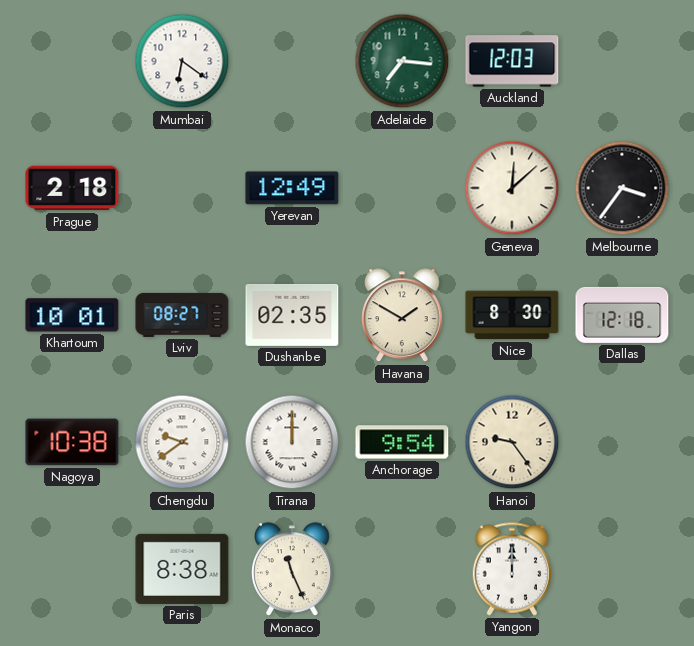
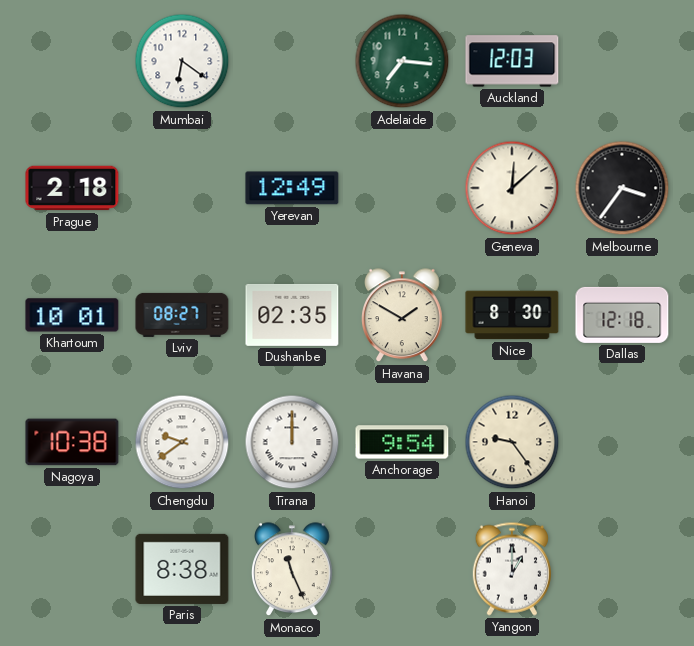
Yangon: 12:00 -> 1:00 (512, 569)
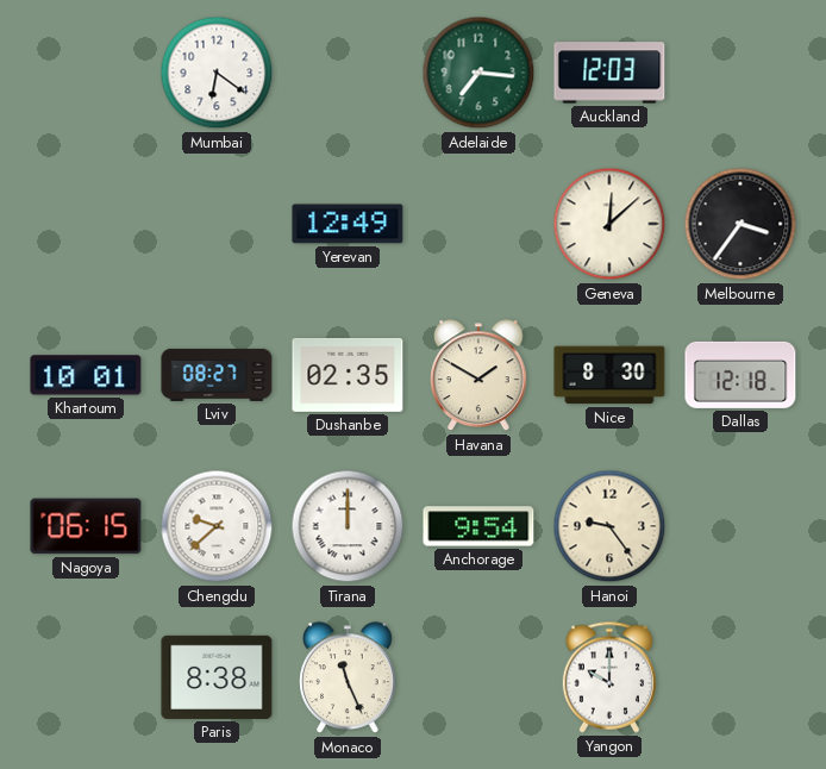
Prague: 2:18 -> none (72, 188)
Nagoya: 10:38 -> 06:15 (86, 526)
Chengdu: 9:39 -> 9:38 (217, 526)
Yangon: 1:00 -> 10:00 (609, 677)
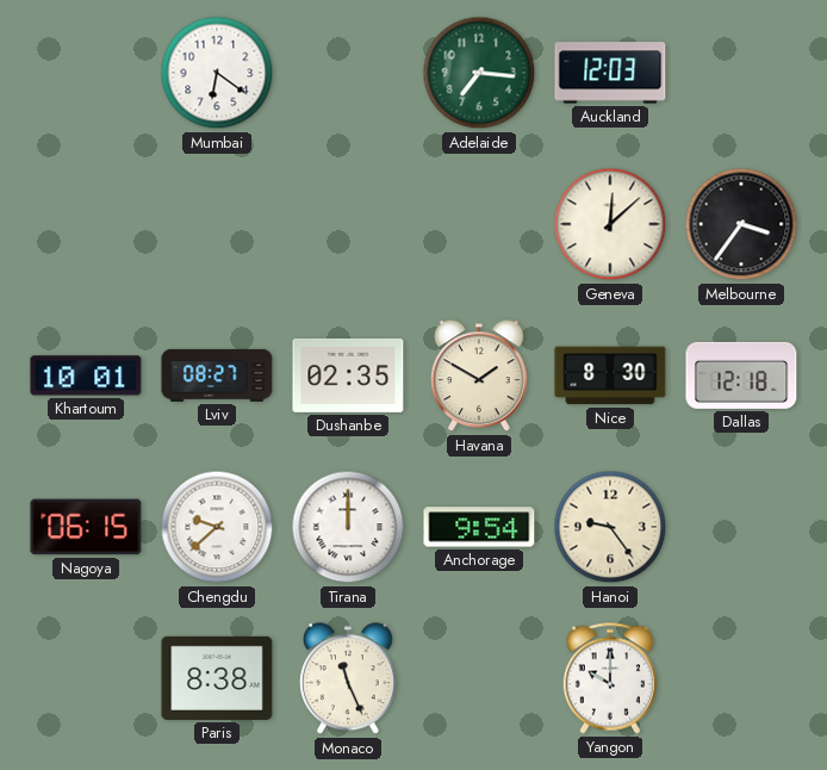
Yerevan: 12:49 -> none (348, 224)
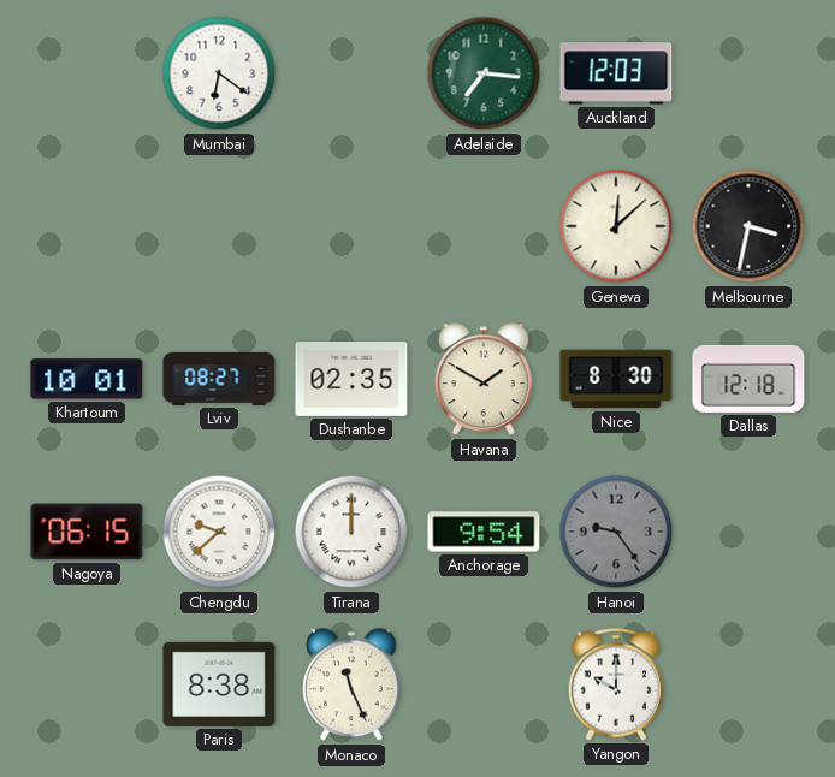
Melbourne: 3:36 -> 3:32 (748, 226)
Hanoi dial: cream -> grey (616, 532)
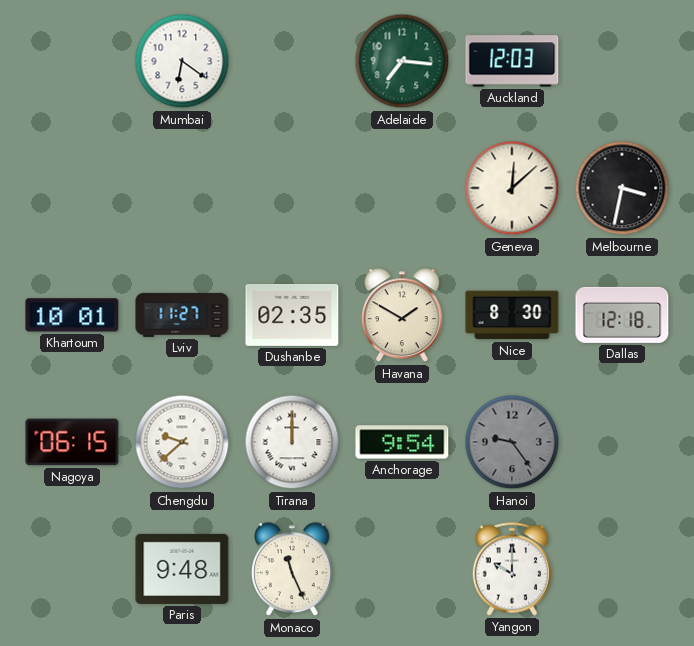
Lviv: 08:27 -> 11:27 (182, 315)
Paris: 8:38 -> 9:48 (182, 569)
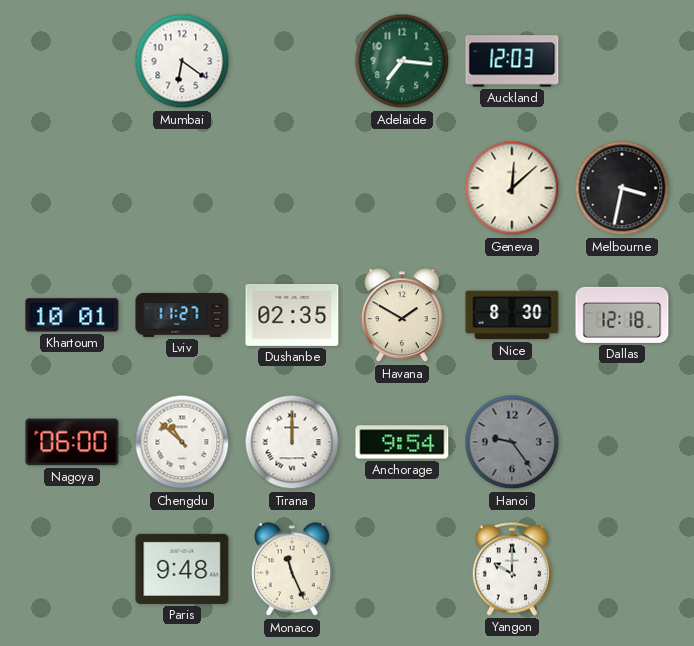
Nagoya: 06:15 -> 06:00 (72, 442)
Chengdu: 9:38 -> 10:52 (182, 442)
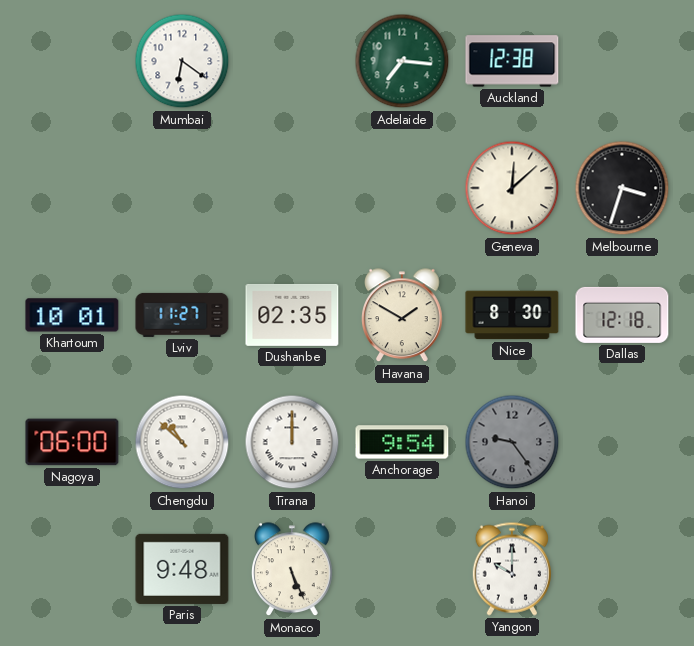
Auckland: 12:03 -> 12:38 (512, 61)
Melbourne: 3:32 -> 3:33 (622, 188)
Monaco: 11:26 -> 5:26 (293, 570)
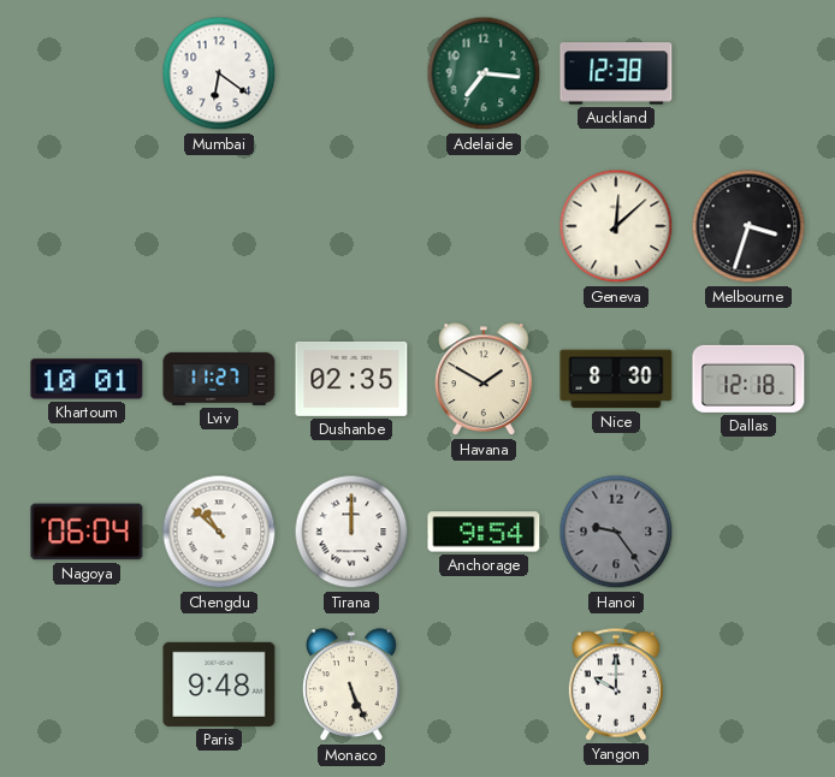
Nagoya: 06:00 -> 06:04 (87, 532)
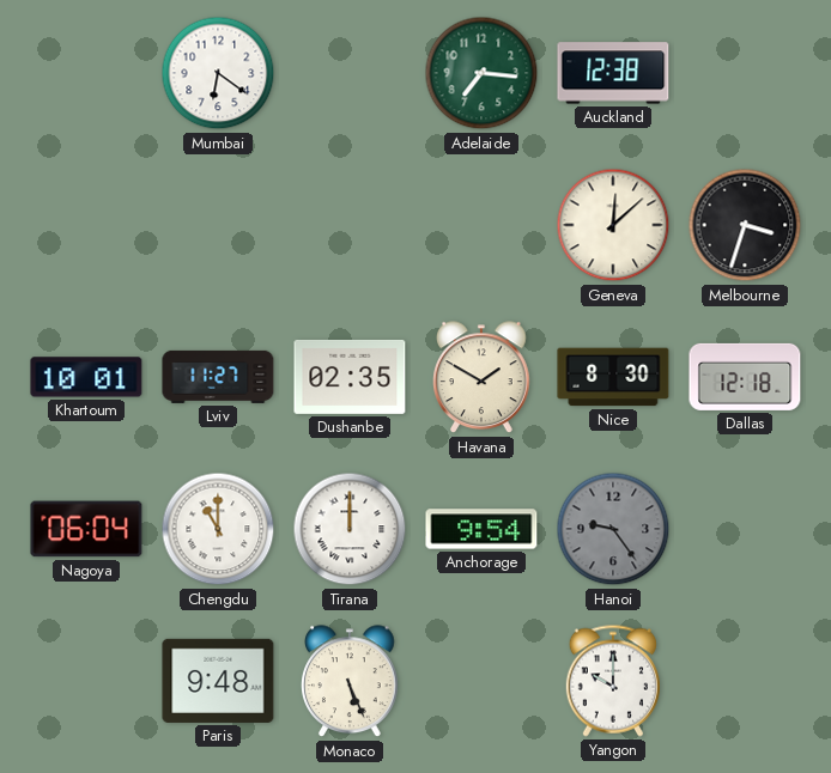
Chengdu: 10:52 -> 11:00 (218, 529)
